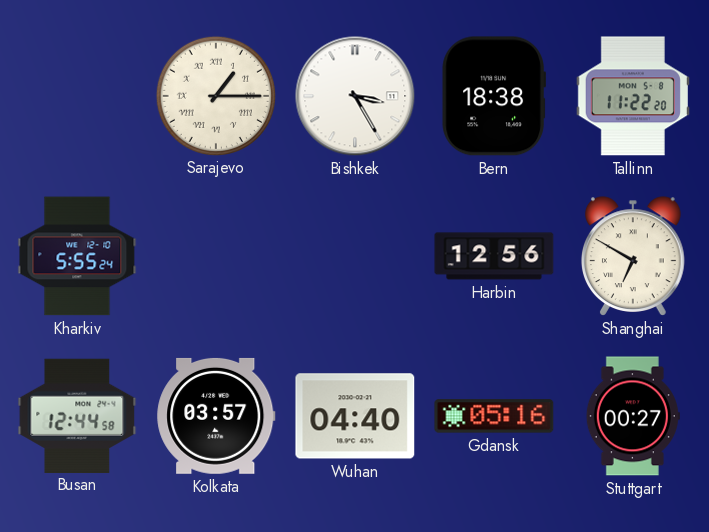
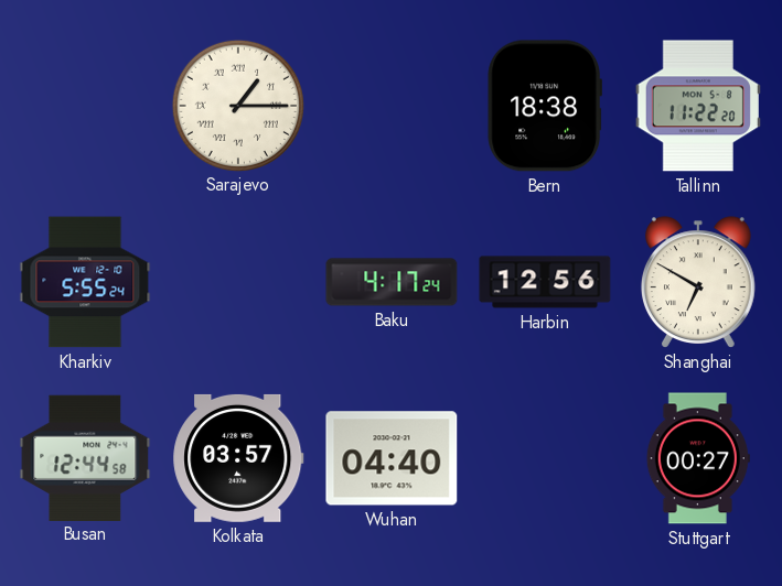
Bishkek: 3:25 -> none (355, 96)
Baku: none -> 4:17 (392, 282)
Gdansk: 05:16 -> none (494, 416)
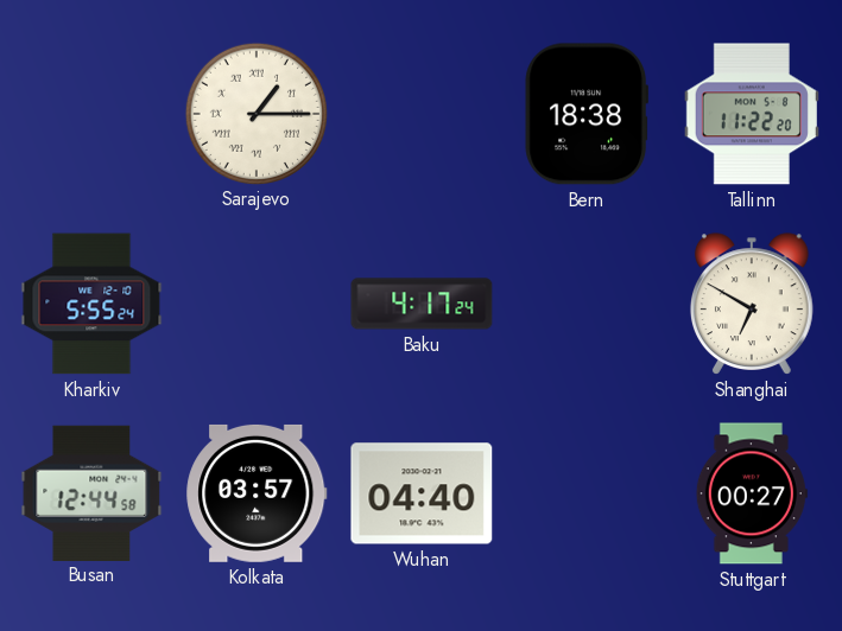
Harbin: 12:56 -> none (545, 282)
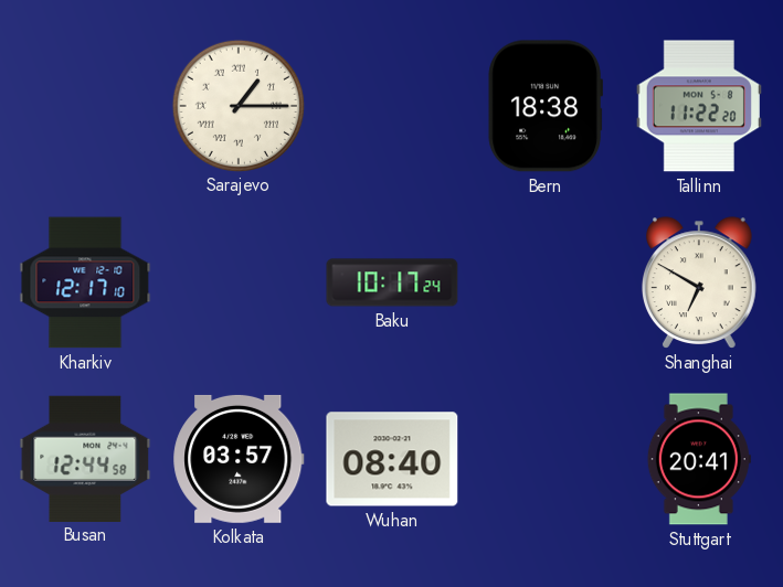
Kharkiv: 5:55 -> 12:17 (85, 282)
Baku: 4:17 -> 10:17 (392, 282)
Wuhan: 04:40 -> 08:40 (392, 459)
Stuttgart: 00:27 -> 20:41 (699, 459)
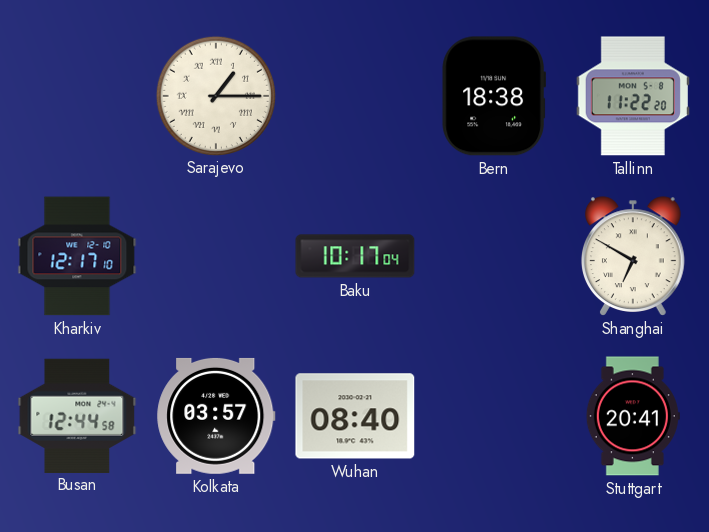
Baku: 10:17:24 -> 10:17:04 (355, 256)
